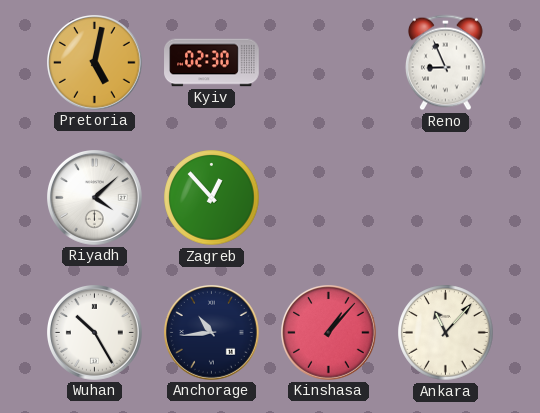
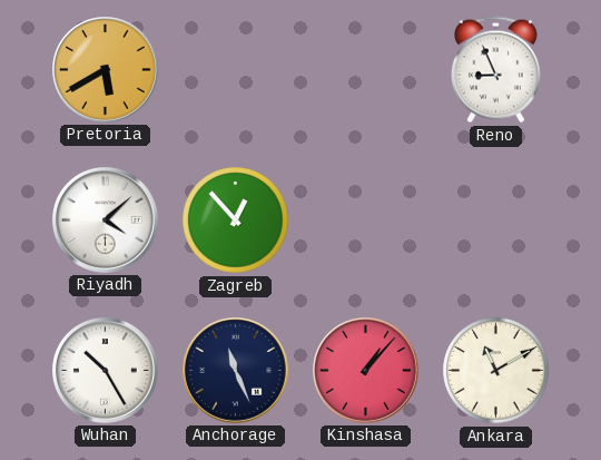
Pretoria: 5:02 -> 5:40 (106, 70)
Kyiv: 02:30 -> none (212, 63)
Anchorage: 10:44 -> 11:26 (236, 371)
Ankara: 11:07 -> 11:10 (496, 371)
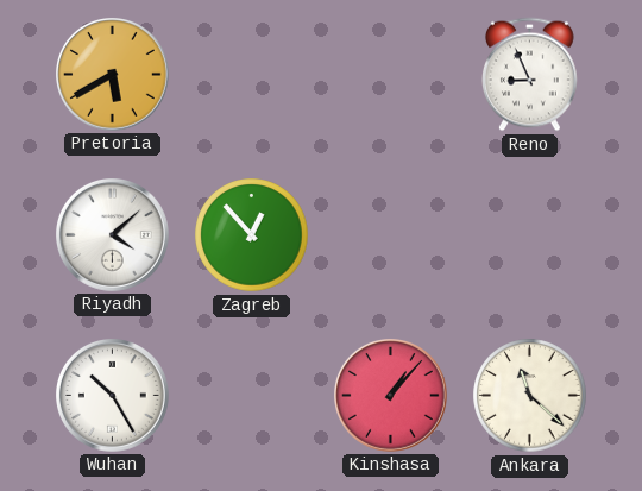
Anchorage: 11:26 -> none (236, 371)
Ankara: 11:10 -> 11:22 (530, 396)
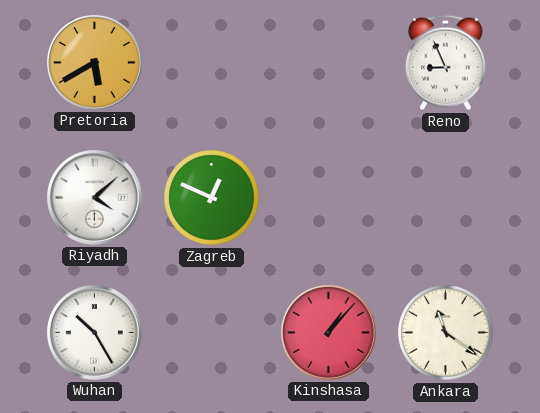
Zagreb: 12:53 -> 12:49 (212, 198)
Ankara: 11:22 -> 11:21 (446, 333)
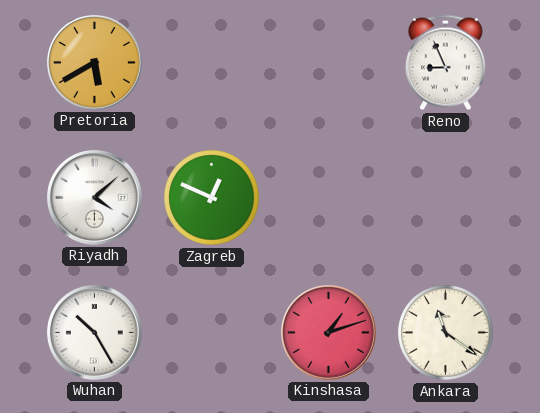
Kinshasa: 1:07 -> 1:12 (329, 333)
